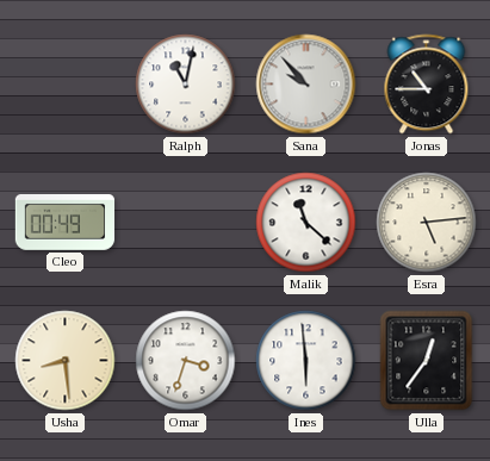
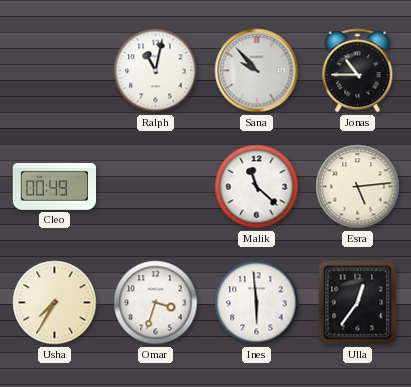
Usha: 8:29 -> 7:35 (55, 303)
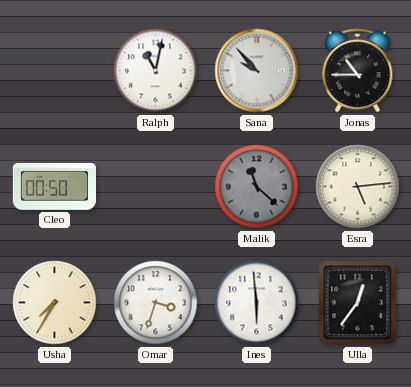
Cleo: 00:49 -> 00:50 (55, 187)
Malik dial: white -> grey (257, 187)
